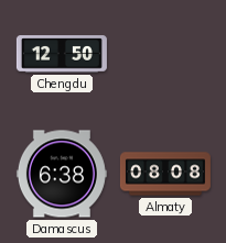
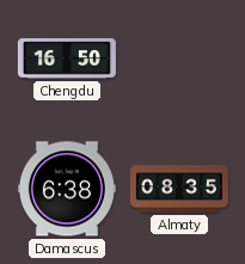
Chengdu: 12:50 -> 16:50 (67, 59)
Almaty: 08:08 -> 08:35 (179, 189)
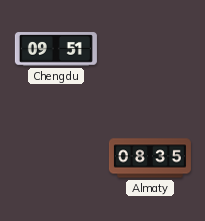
Chengdu: 16:50 -> 09:51 (56, 49)
Damascus: 6:38 -> none (67, 189)
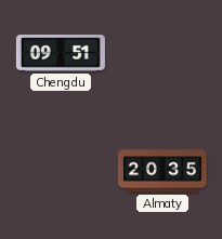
Almaty: 08:35 -> 20:35 (162, 171)
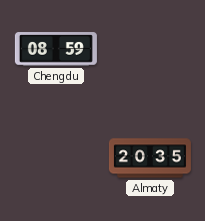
Chengdu: 09:51 -> 08:59 (56, 49)
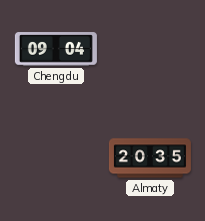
Chengdu: 08:59 -> 09:04 (56, 49)
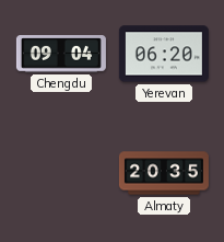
Yerevan: none -> 06:20 (164, 54)
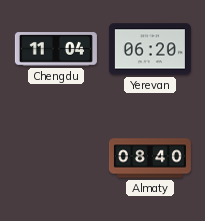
Chengdu: 09:04 -> 11:04 (56, 49)
Almaty: 20:35 -> 08:40 (150, 158)
